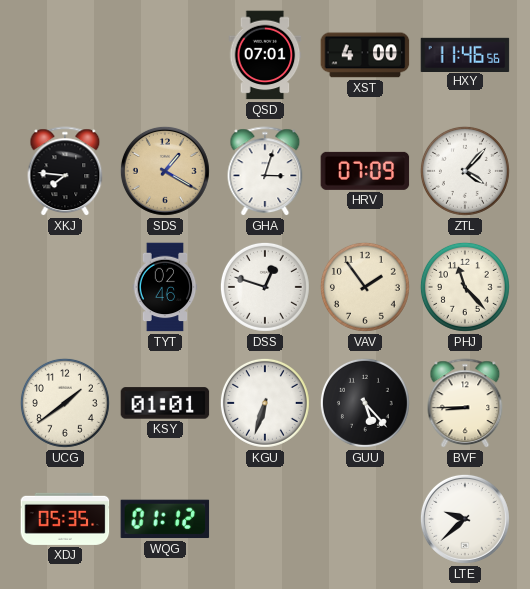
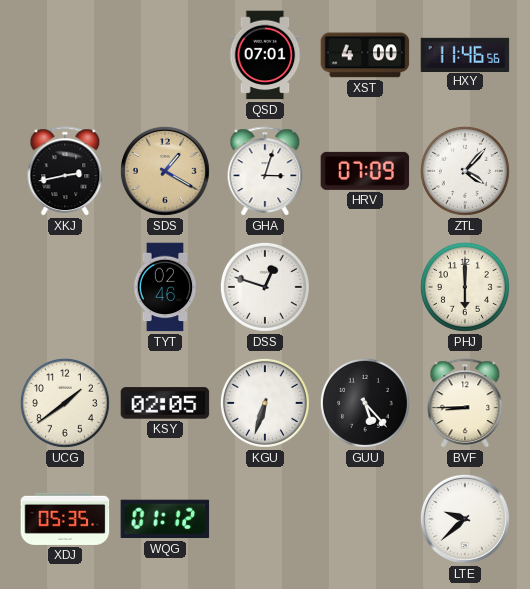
XKJ: 7:46 -> 2:43 (65, 172)
VAV: 1:54 -> none (365, 287)
PHJ: 11:23 -> 6:00 (465, 287)
KSY: 01:01 -> 02:05 (165, 403)
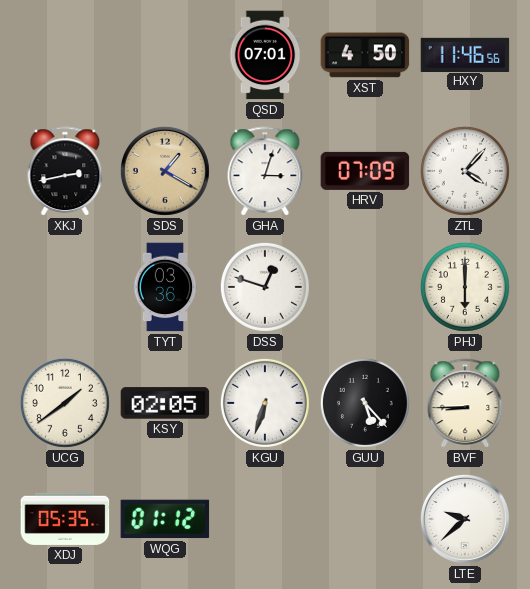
XST: 4:00 -> 4:50 (365, 55)
TYT: 02:46 -> 03:36 (165, 287)
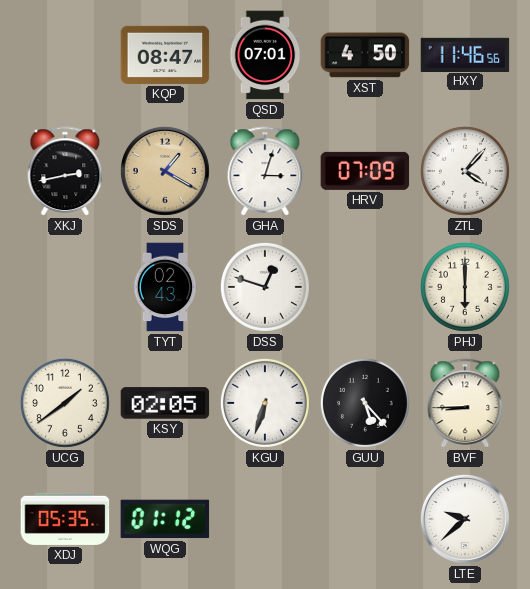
KQP: none -> 08:47 (165, 55)
TYT: 03:36 -> 02:43 (165, 287)
